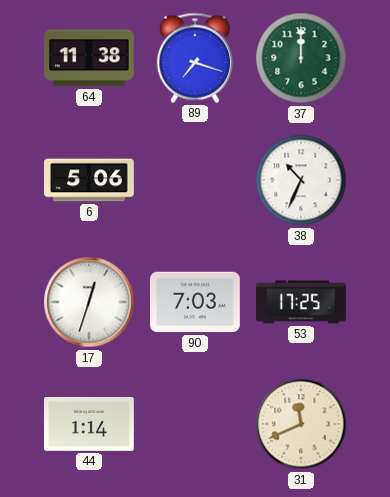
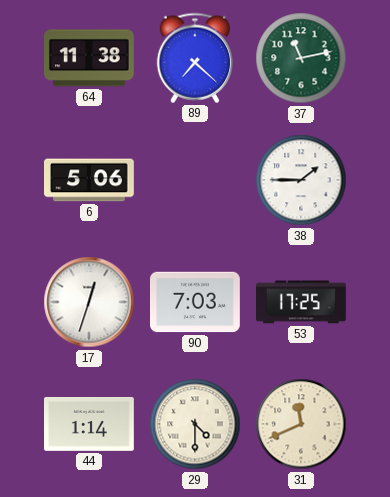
89: 7:18 -> 7:22 (194, 58)
37: 12:00 -> 11:13 (301, 58)
38: 10:34 -> 1:45 (301, 180)
29: none -> 4:30 (195, 424)
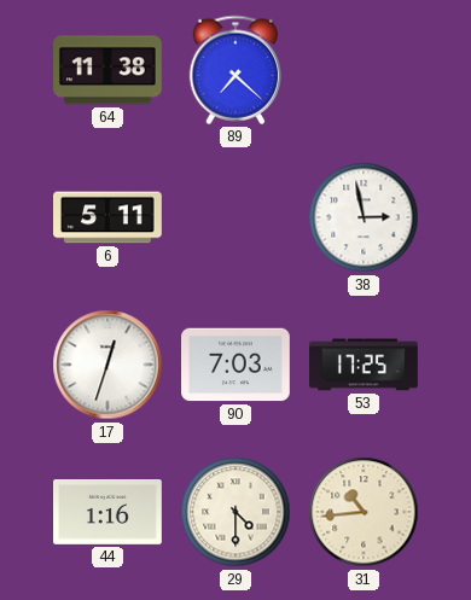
37: 11:13 -> none (301, 58)
6: 5:06 -> 5:11 (107, 217)
38: 1:45 -> 2:58 (364, 217)
44: 1:14 -> 1:16 (109, 513)
31: 11:41 -> 10:44 (364, 512)
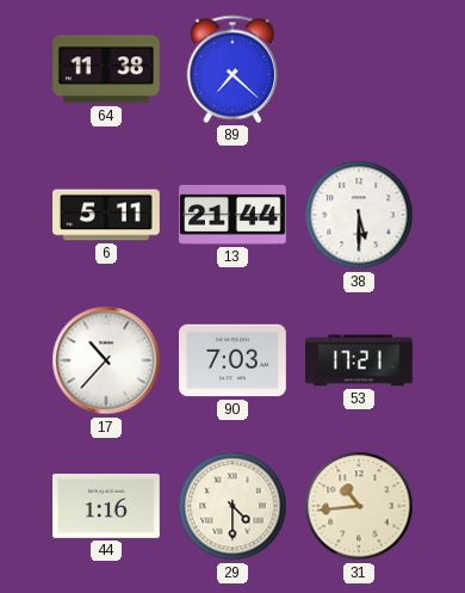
13: none -> 21:44 (232, 215)
38: 2:58 -> 5:30 (359, 215)
17: 12:33 -> 10:37 (106, 360)
53: 17:25 -> 17:21 (359, 360)
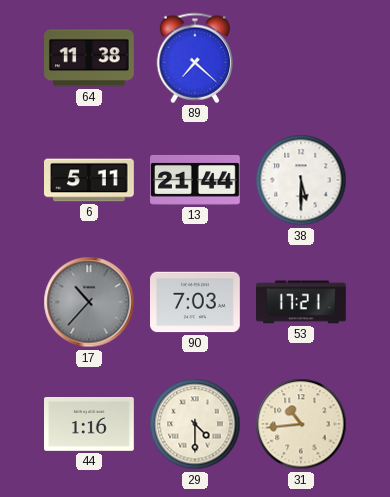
17 dial: white -> grey (89, 302)
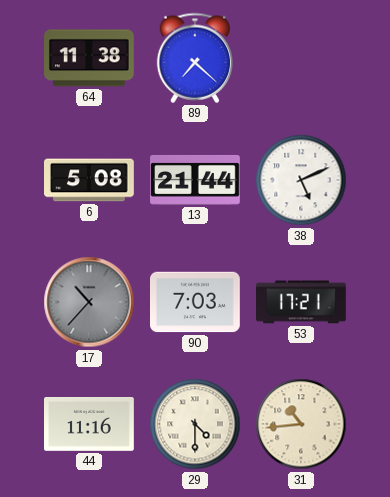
6: 5:11 -> 5:08 (89, 180)
38: 5:30 -> 5:11 (301, 180)
44: 1:16 -> 11:16 (90, 425)
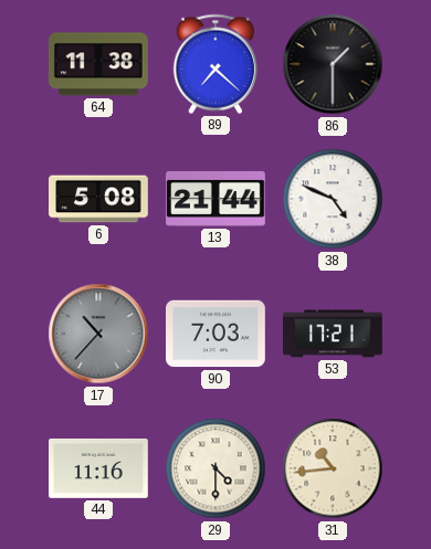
86: none -> 1:30 (333, 64)
38: 5:11 -> 4:49 (333, 199)
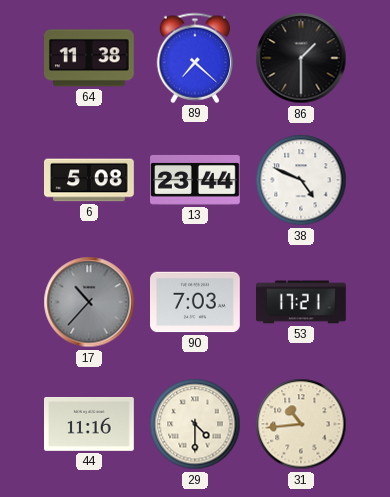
13: 21:44 -> 23:44 (195, 180)
